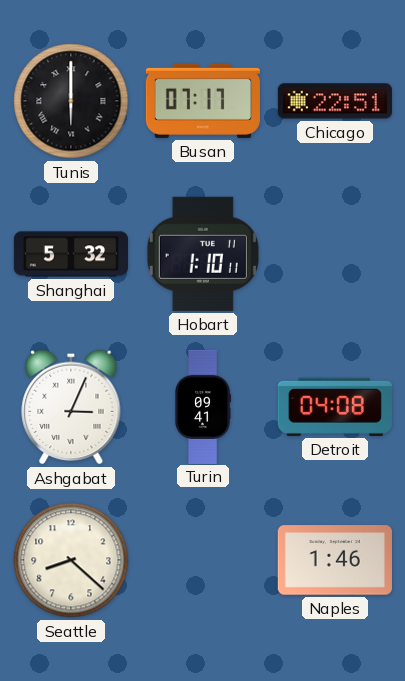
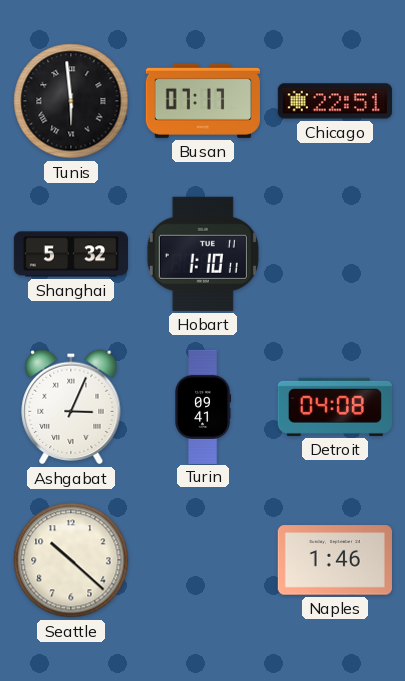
Tunis: 6:00 -> 5:59 (71, 101)
Seattle: 8:22 -> 10:22 (71, 560)
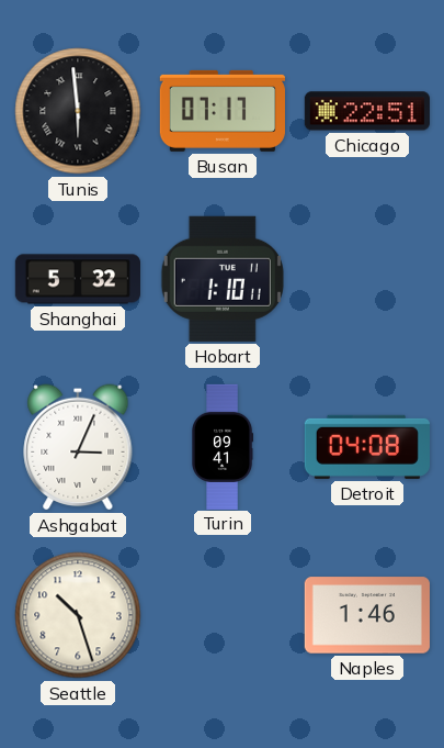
Seattle: 10:22 -> 10:27 (78, 615)
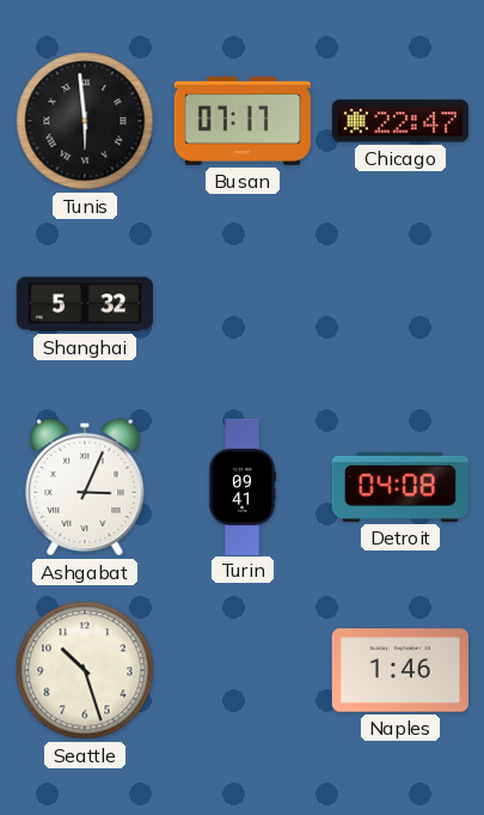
Chicago: 22:51 -> 22:47 (400, 121)
Hobart: 1:10 -> none (223, 279)
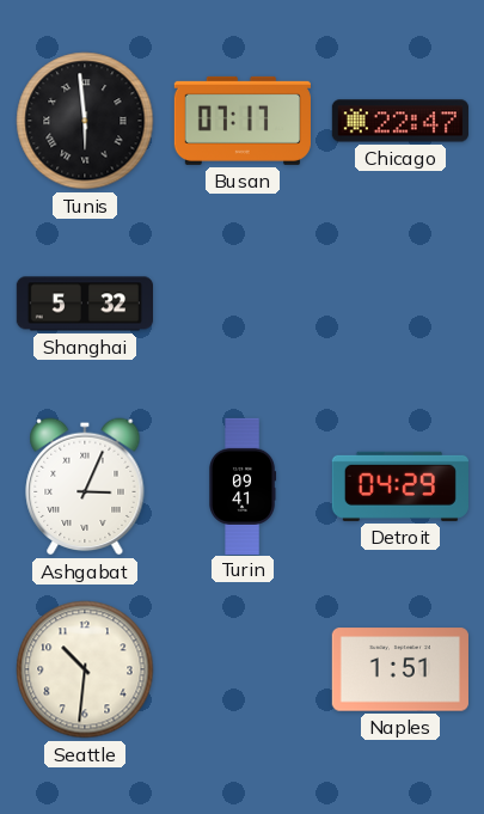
Detroit: 04:08 -> 04:29 (400, 486)
Seattle: 10:27 -> 10:31 (85, 669)
Naples: 1:46 -> 1:51 (400, 669)
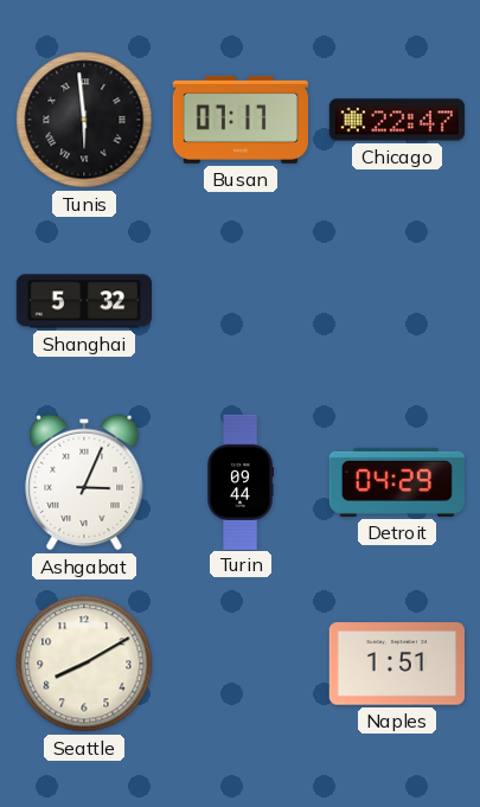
Turin: 09:41 -> 09:44 (242, 481)
Seattle: 10:31 -> 8:10 (84, 664)
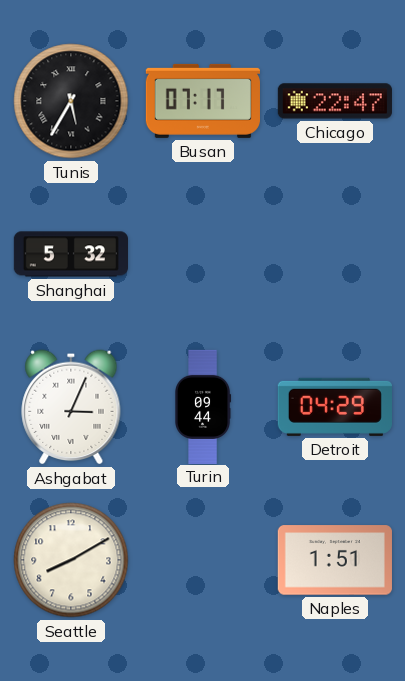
Tunis: 5:59 -> 5:35 (71, 101)
